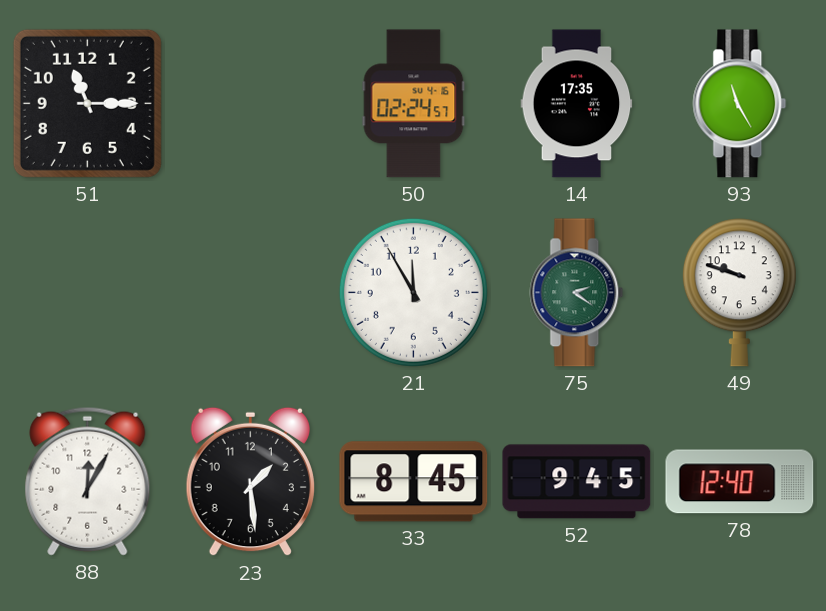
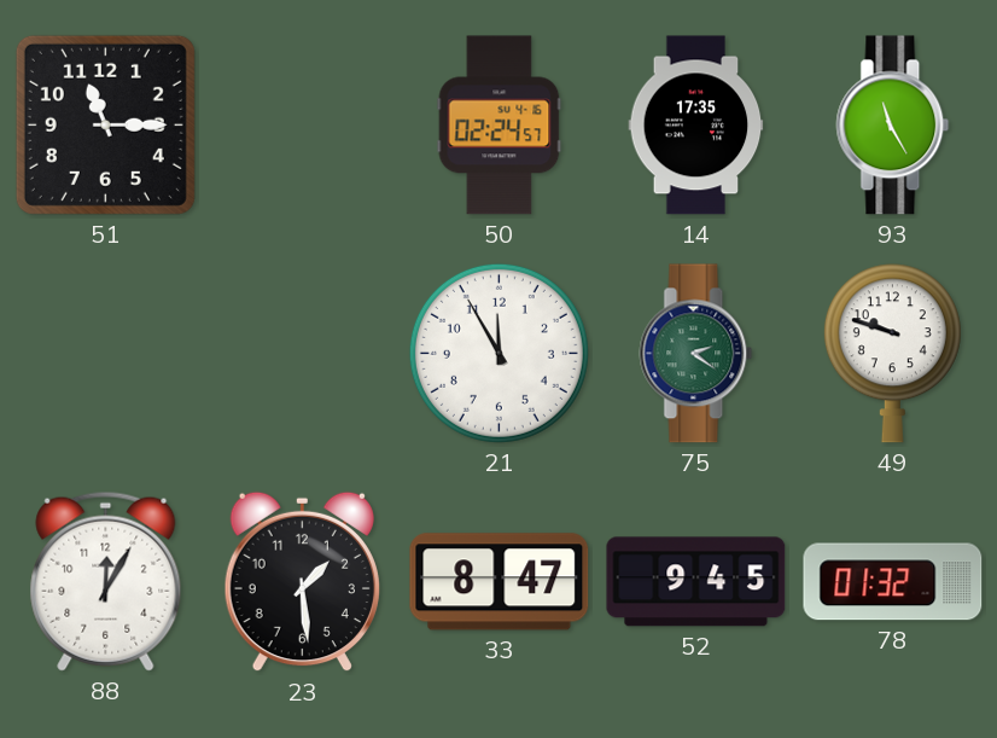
33: 8:45 -> 8:47 (500, 582)
78: 12:40 -> 01:32 (893, 582)
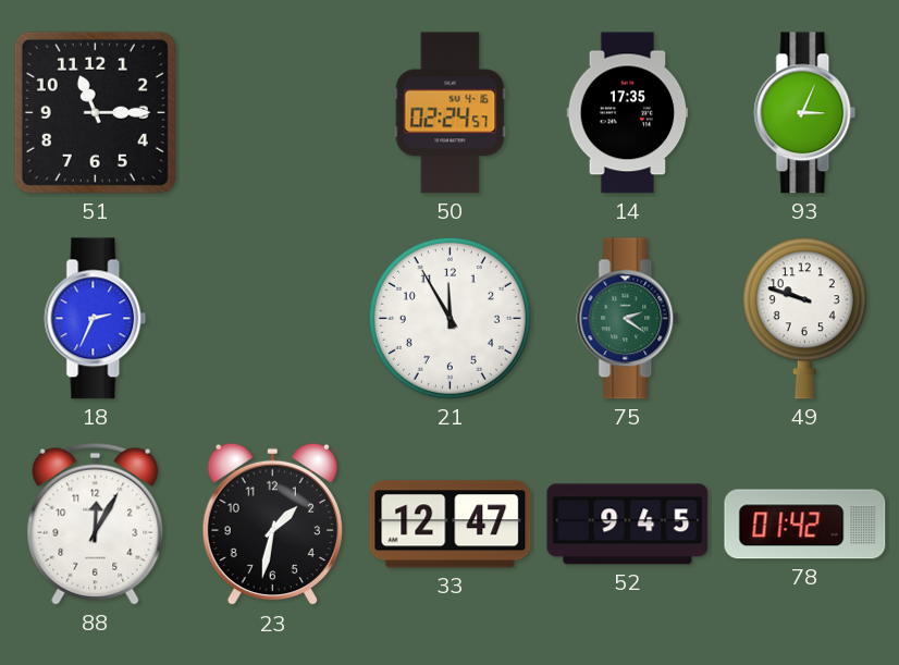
93: 11:25 -> 3:04 (805, 113)
18: none -> 2:34 (96, 319)
23: 1:29 -> 1:32 (272, 525)
33: 8:47 -> 12:47 (451, 525)
78: 01:32 -> 01:42 (805, 525)
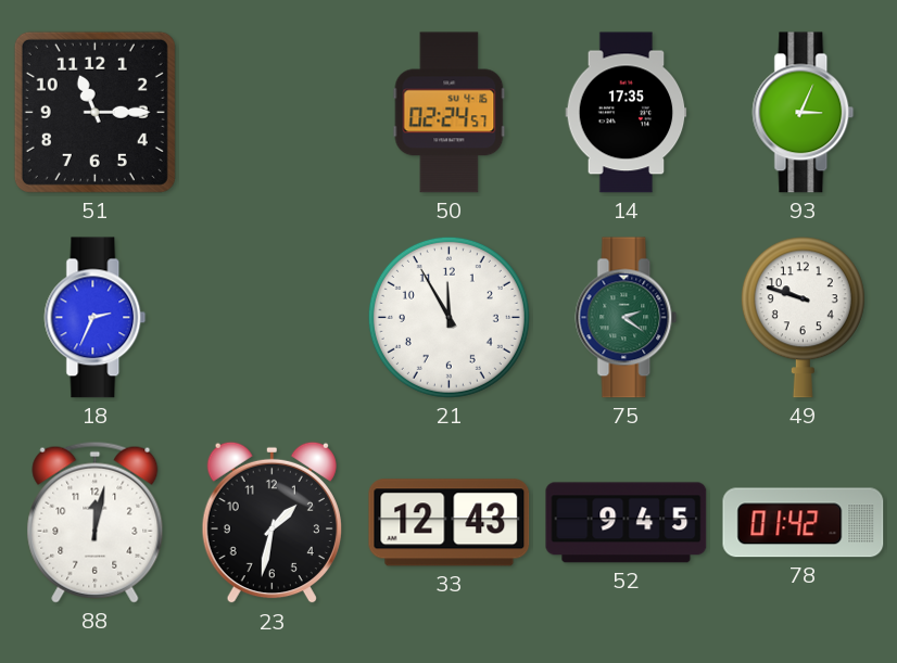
88: 12:05 -> 12:02 (96, 522)
33: 12:47 -> 12:43 (450, 523)
